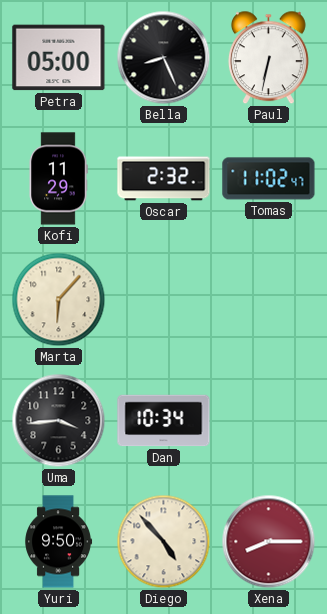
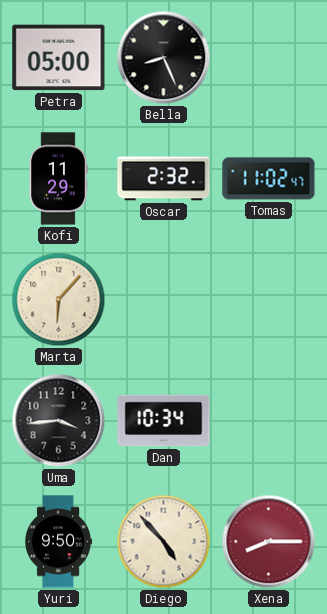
Paul: 6:32 -> none (268, 58)
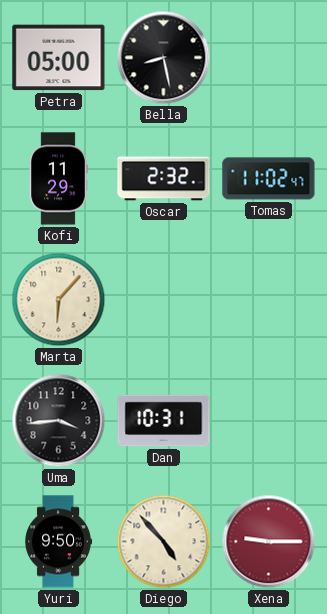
Bella: 8:26 -> 8:28 (164, 58)
Dan: 10:34 -> 10:31 (164, 421)
Xena: 8:15 -> 9:15 (269, 542)
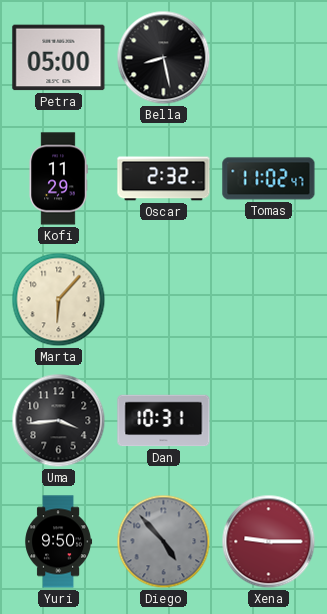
Diego dial: cream -> grey (164, 542)
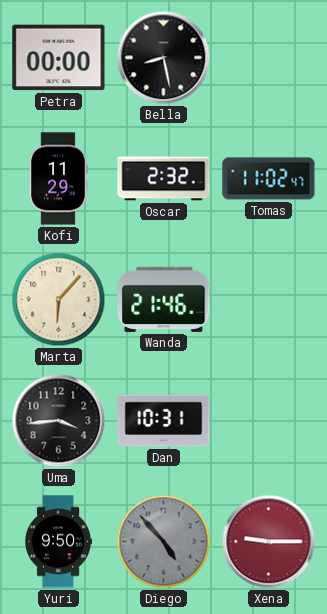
Petra: 05:00 -> 00:00 (59, 58)
Wanda: none -> 21:46 (164, 299)
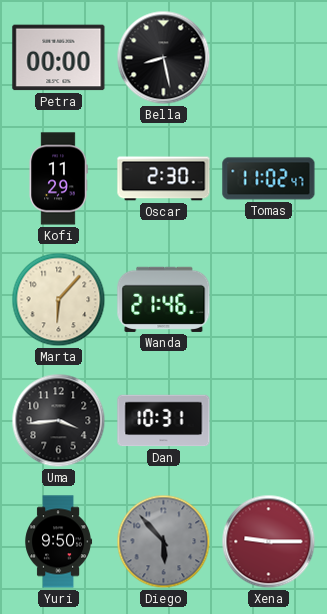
Oscar: 2:32 -> 2:30 (164, 179)
Diego: 4:53 -> 5:53 (164, 542)
